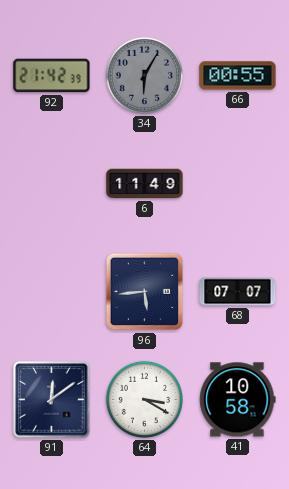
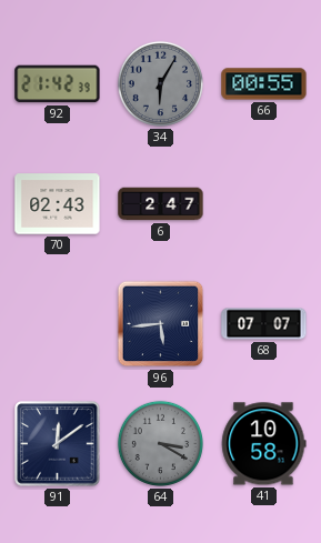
70: none -> 02:43 (58, 204)
6: 11:49 -> 2:47 (161, 204)
64 dial: white -> grey (160, 443)
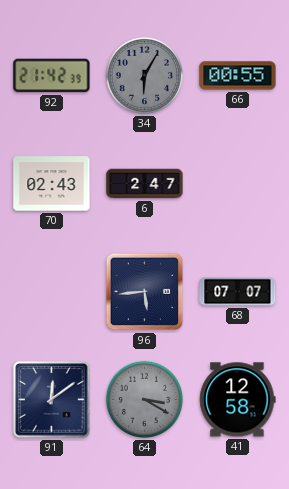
41: 10:58 -> 12:58 (238, 400)
